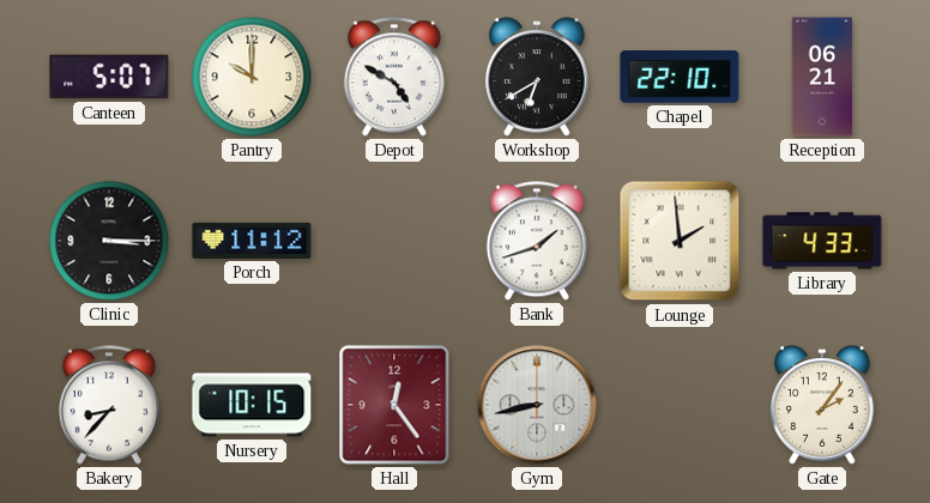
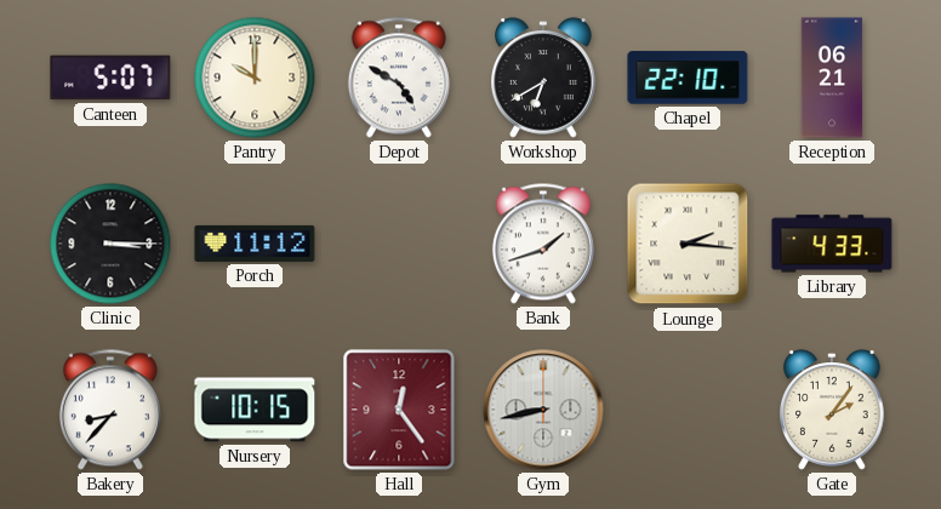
Lounge: 1:59 -> 2:16 (688, 244)
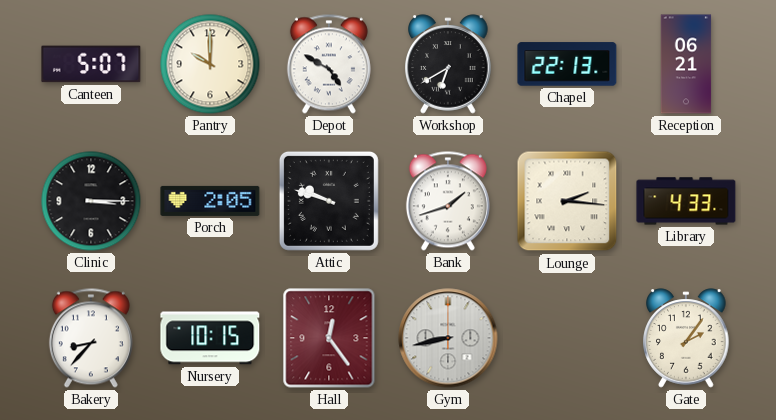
Chapel: 22:10 -> 22:13 (567, 64)
Porch: 11:12 -> 2:05 (210, 201)
Attic: none -> 9:48 (329, 201)
